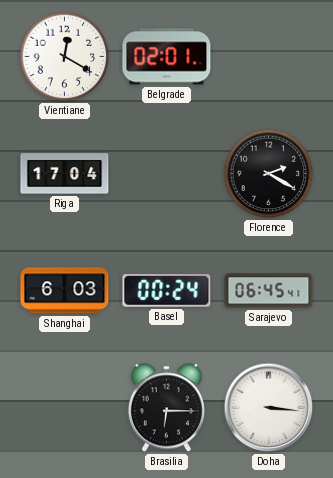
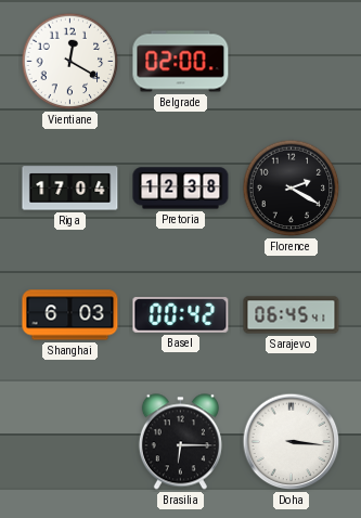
Belgrade: 02:01 -> 02:00 (181, 62)
Pretoria: none -> 12:38 (181, 189)
Basel: 00:24 -> 00:42 (181, 315)
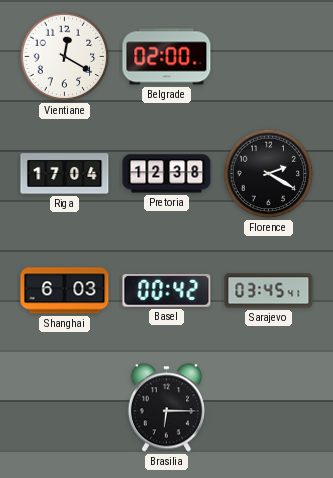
Sarajevo: 06:45 -> 03:45 (269, 291)
Doha: 3:16 -> none (292, 442)
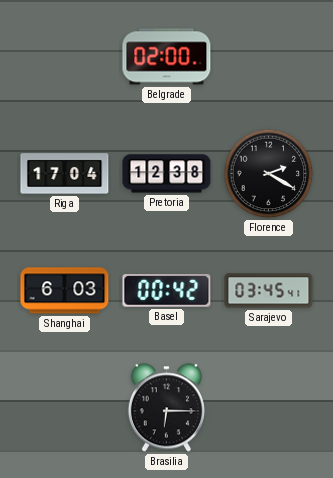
Vientiane: 12:20 -> none (65, 57)
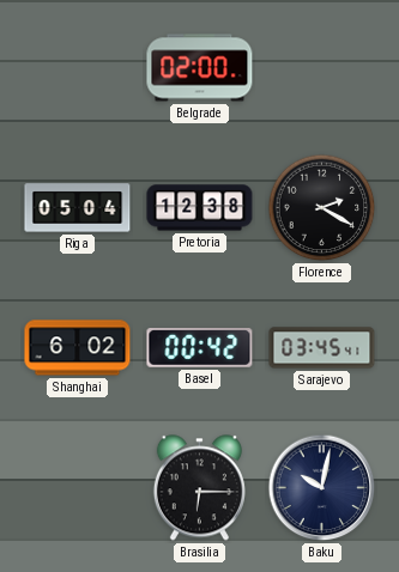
Riga: 17:04 -> 05:04 (78, 208)
Shanghai: 6:03 -> 6:02 (78, 348)
Baku: none -> 10:02 (322, 488)
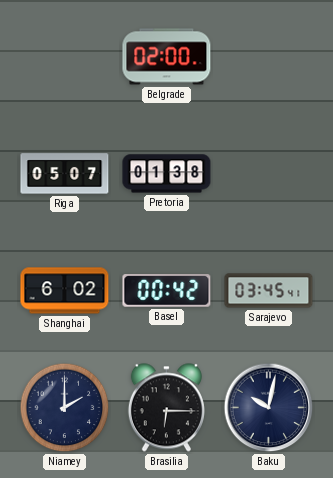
Riga: 05:04 -> 05:07 (65, 174)
Pretoria: 12:38 -> 01:38 (167, 174)
Florence: 2:20 -> none (322, 208)
Niamey: none -> 2:00 (65, 408)
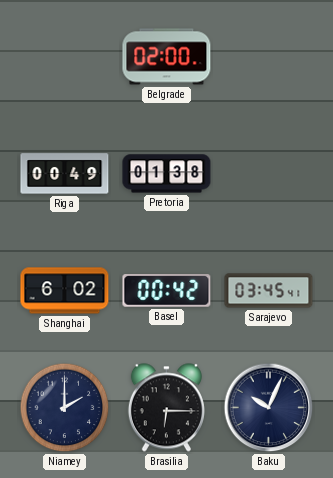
Riga: 05:07 -> 00:49 (65, 174)
Baku: 10:02 -> 10:04 (269, 408)
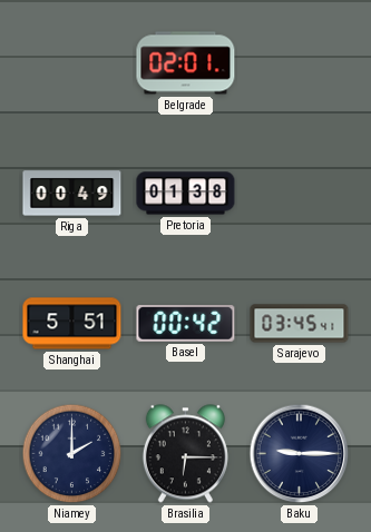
Belgrade: 02:00 -> 02:01 (186, 63)
Shanghai: 6:02 -> 5:51 (72, 324)
Baku: 10:04 -> 9:15 (300, 454)
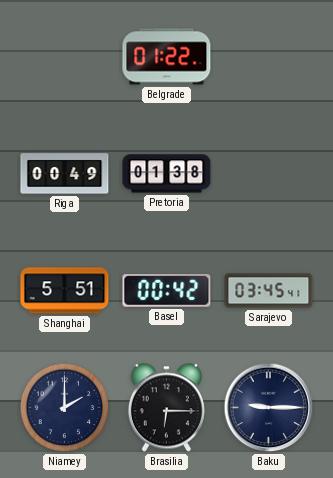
Belgrade: 02:01 -> 01:22 (167, 57)
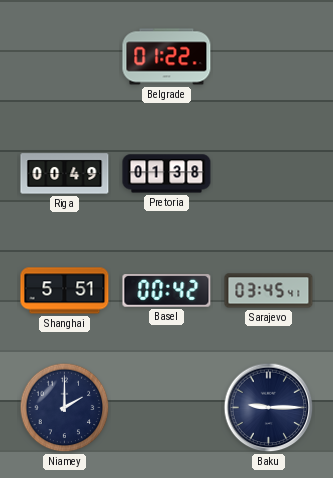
Brasilia: 6:15 -> none (166, 408)
